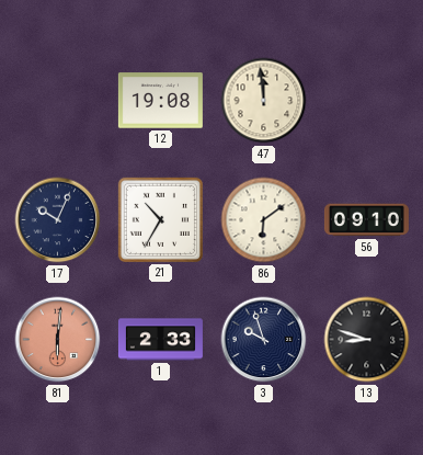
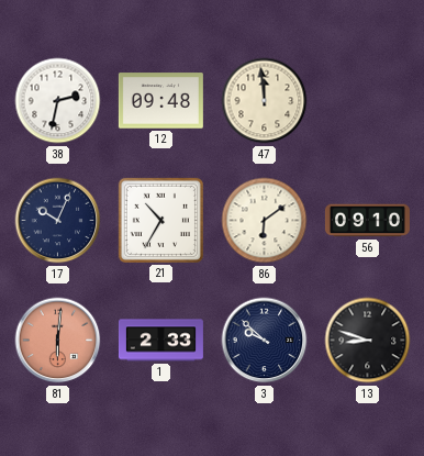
38: none -> 2:32 (58, 101)
12: 19:08 -> 09:48 (160, 101)
3: 9:57 -> 9:52 (265, 341)
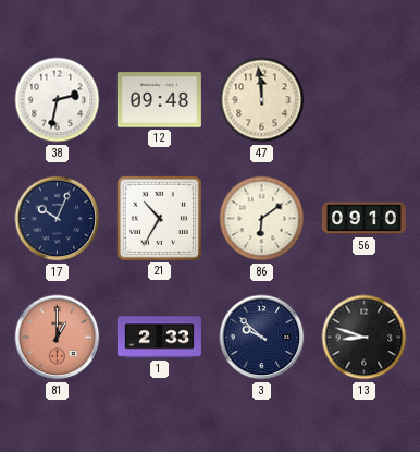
81: 6:01 -> 1:00 (58, 338)
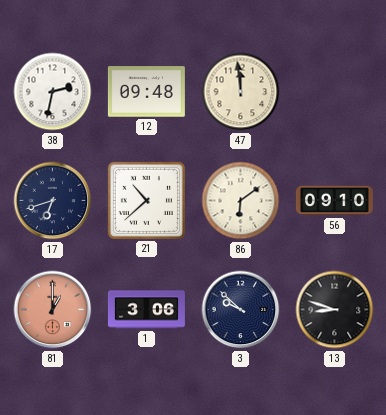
17: 10:04 -> 6:42 (53, 201)
21: 10:35 -> 10:38 (146, 200)
1: 2:33 -> 3:06 (146, 310)
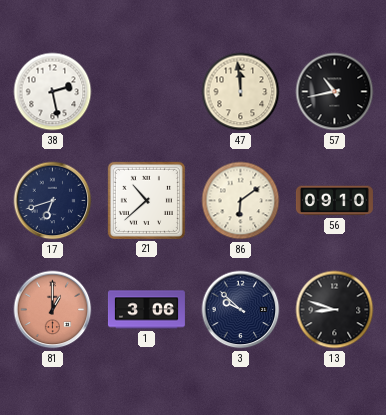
38: 2:32 -> 2:28 (53, 92)
12: 09:48 -> none (146, 92)
57: none -> 10:43 (335, 92)
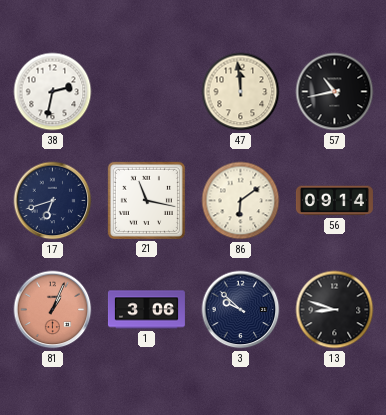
38: 2:28 -> 2:32 (53, 92)
21: 10:38 -> 11:17 (146, 200)
56: 09:10 -> 09:14 (334, 201)
81: 1:00 -> 1:04 (53, 310)
